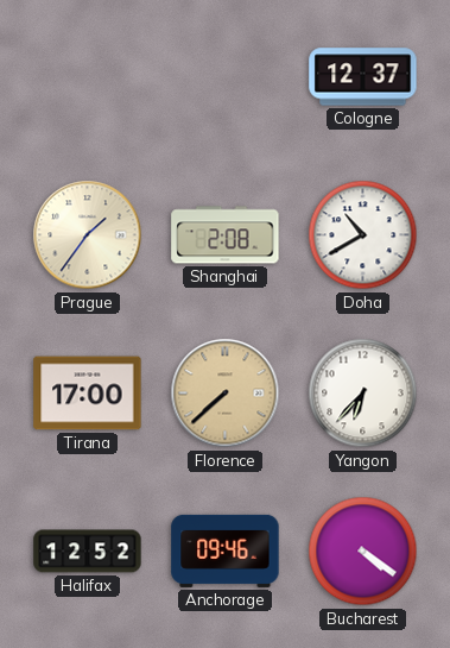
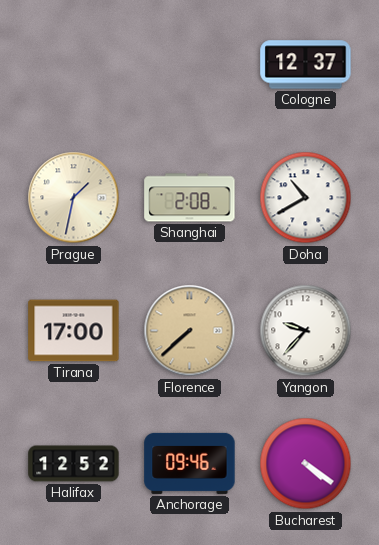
Prague: 1:36 -> 1:32 (74, 198)
Yangon: 6:37 -> 9:37 (306, 331)
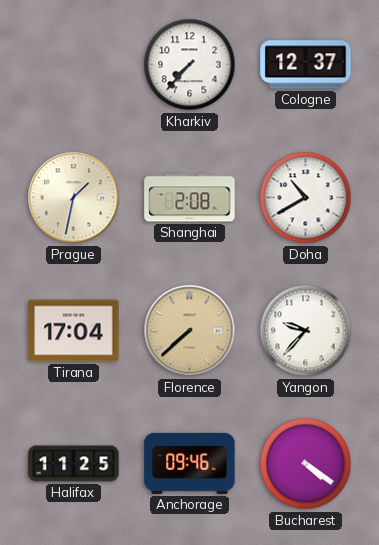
Kharkiv: none -> 7:37 (190, 65)
Tirana: 17:00 -> 17:04 (74, 331)
Halifax: 12:52 -> 11:25 (74, 464)
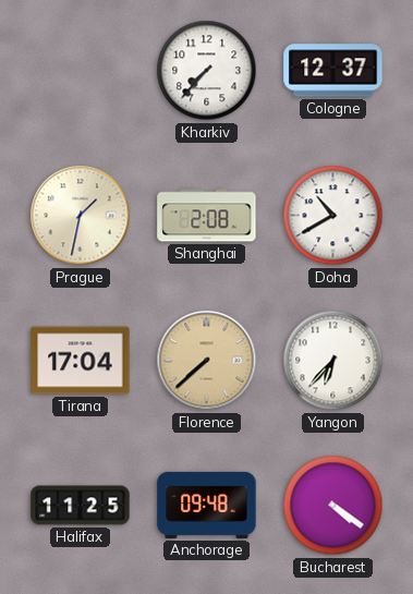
Yangon: 9:37 -> 6:37 (333, 361)
Anchorage: 09:46 -> 09:48 (207, 505)
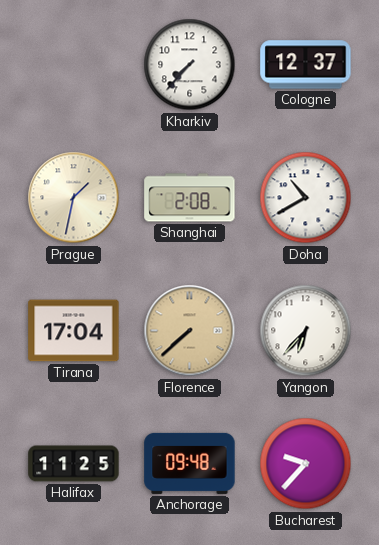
Bucharest: 4:21 -> 9:37 (306, 464)
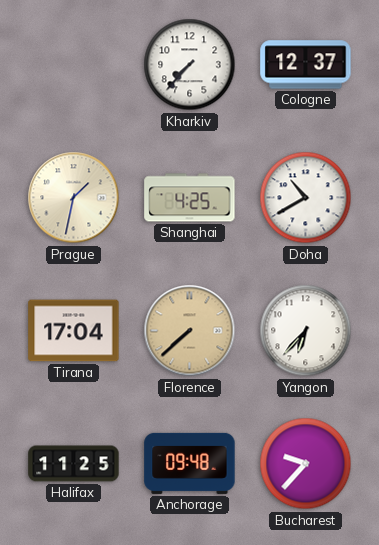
Shanghai: 2:08 -> 4:25 (190, 198)
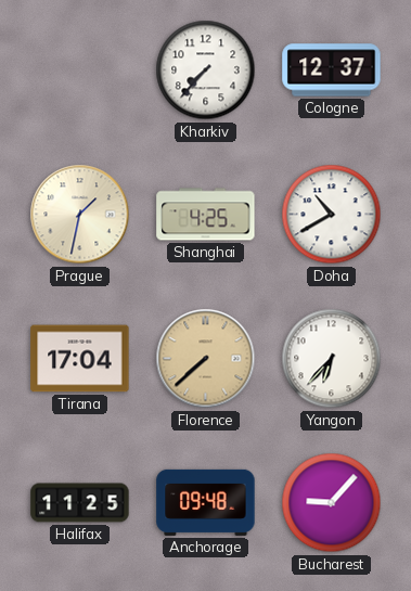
Bucharest: 9:37 -> 9:07 (332, 503)
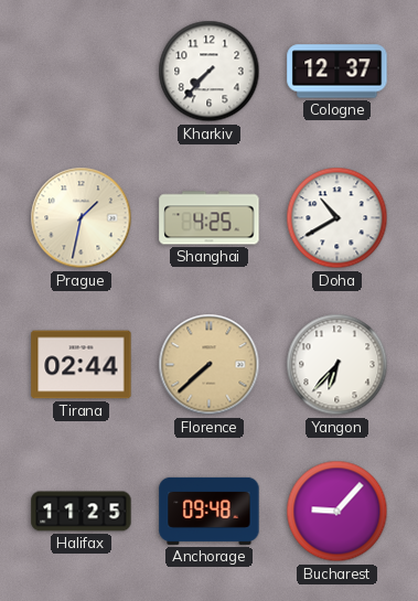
Tirana: 17:04 -> 02:44 (82, 365)
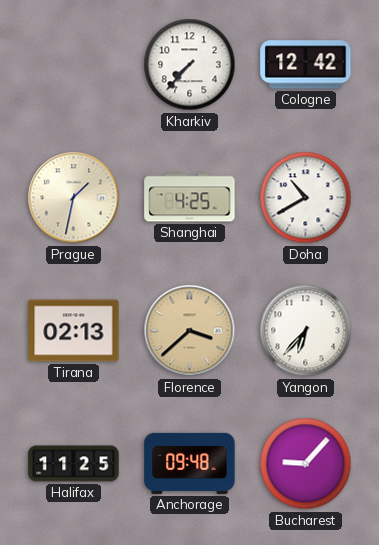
Cologne: 12:37 -> 12:42 (306, 65)
Tirana: 02:44 -> 02:13 (74, 331)
Florence: 7:38 -> 3:38 (190, 331)
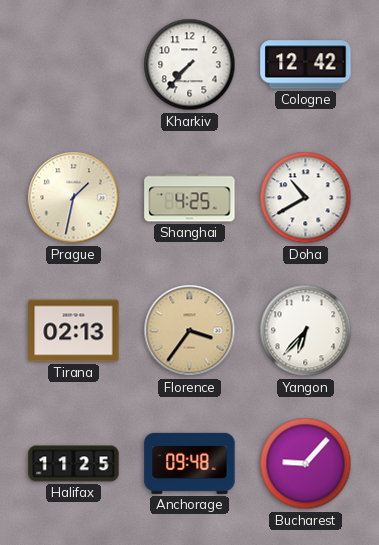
Florence: 3:38 -> 3:36 (190, 331)
